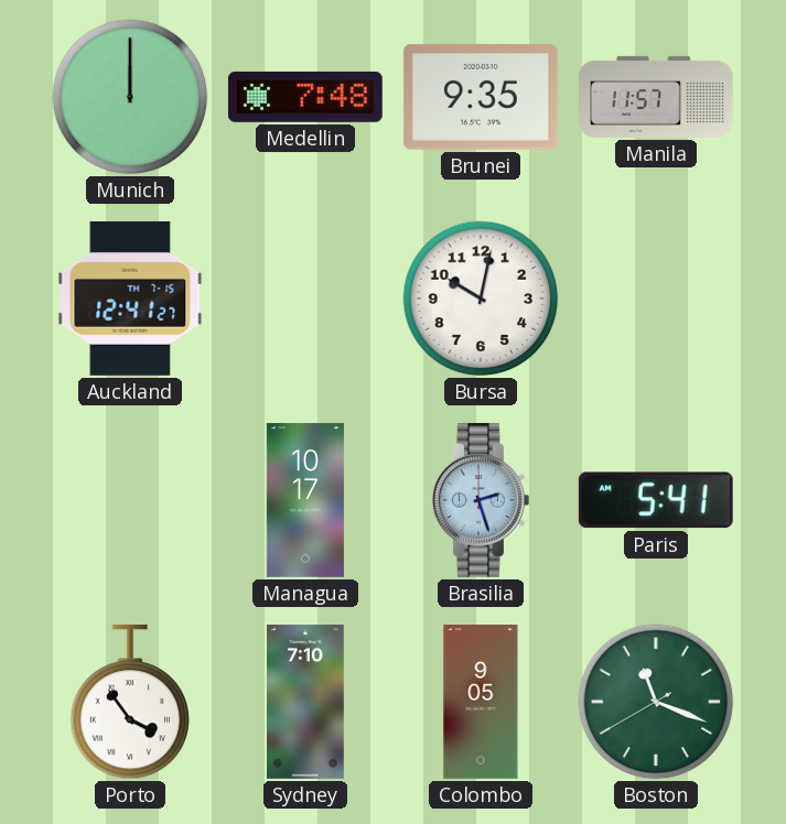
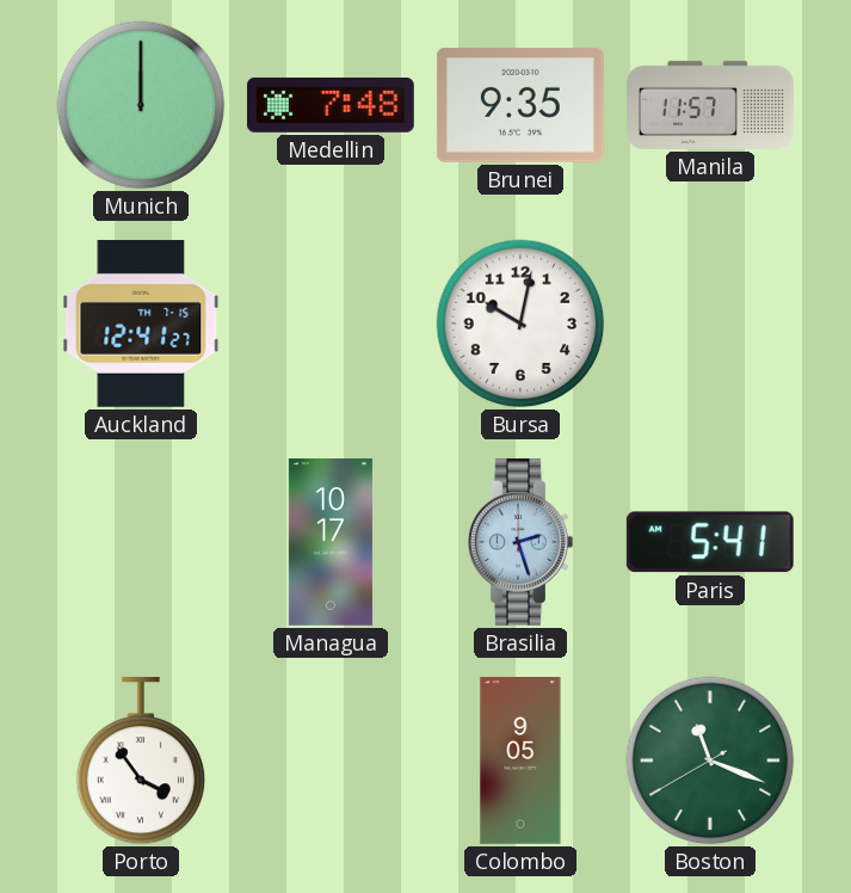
Sydney: 7:10 -> none (306, 703)
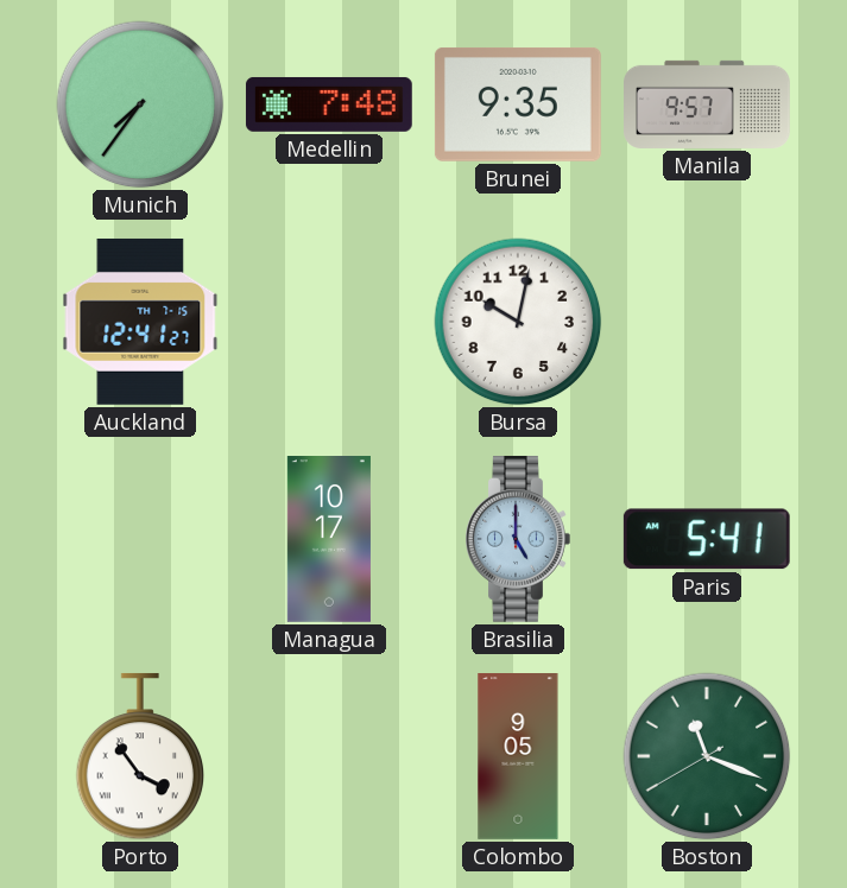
Munich: 12:00 -> 7:36 (140, 104)
Manila: 11:57 -> 9:57 (707, 104)
Brasilia: 2:27 -> 5:00 (518, 539)
